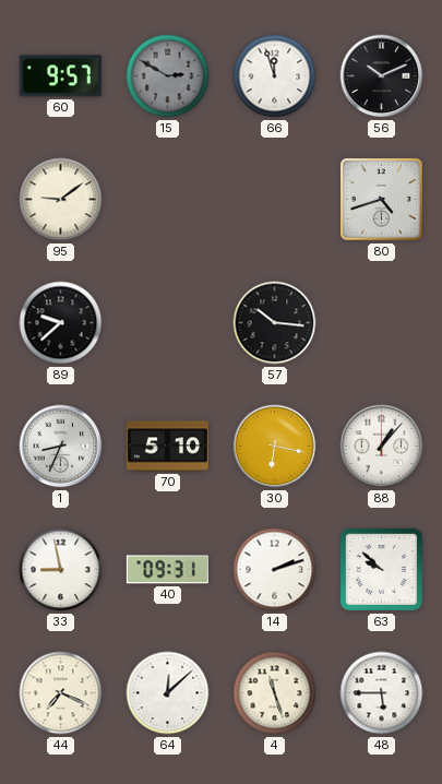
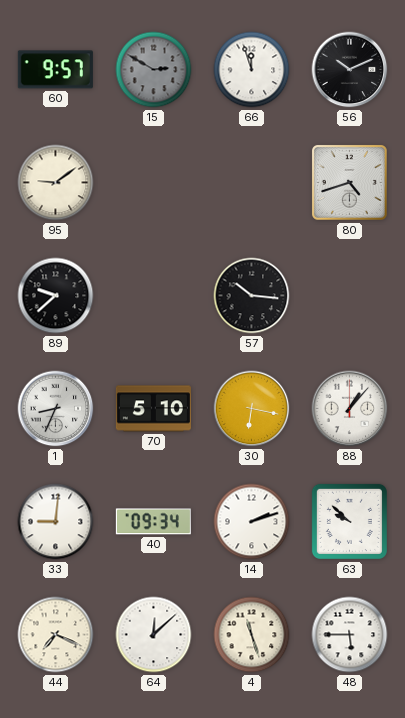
33: 8:58 -> 9:01 (56, 522)
40: 09:31 -> 09:34 (153, 522)
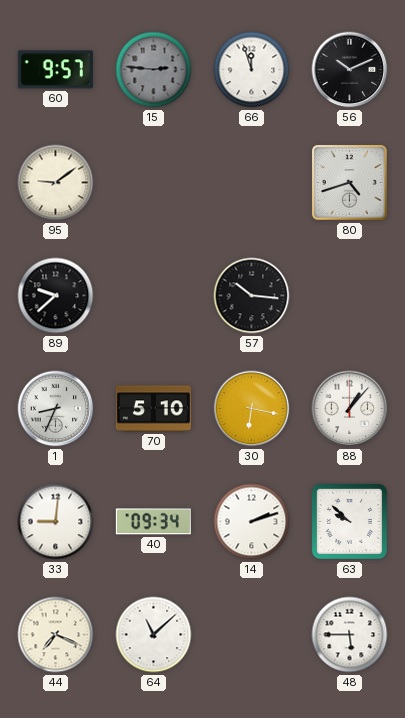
15: 2:50 -> 2:46 (154, 70)
64: 12:08 -> 11:08 (154, 635)
4: 11:27 -> none (252, 635)
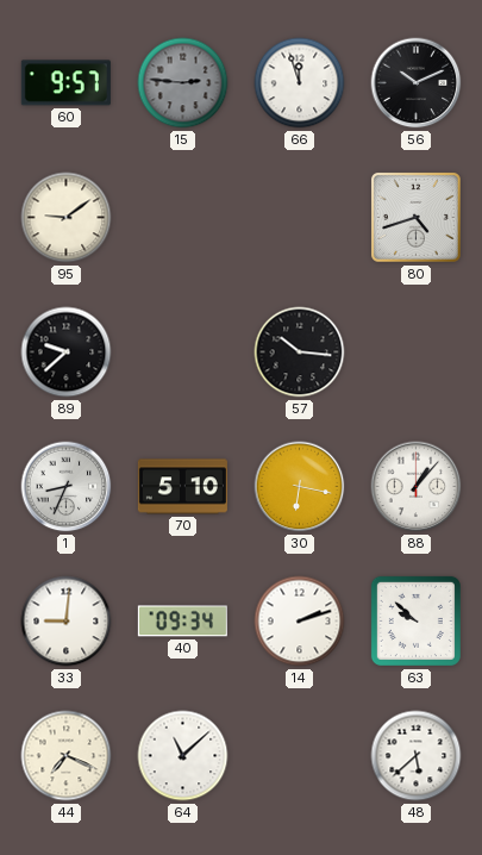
48: 5:45 -> 5:38 (417, 756)
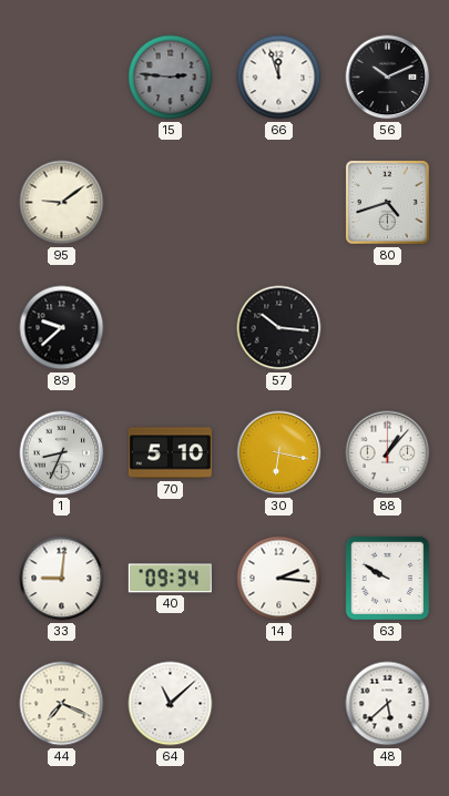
60: 9:57 -> none (65, 83)
14: 2:12 -> 2:16 (279, 579)
63: 9:52 -> 9:50 (387, 578)
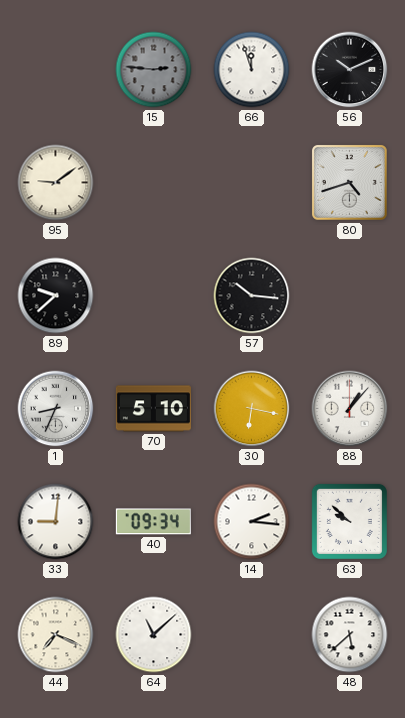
63: 9:50 -> 9:52 (349, 521)
